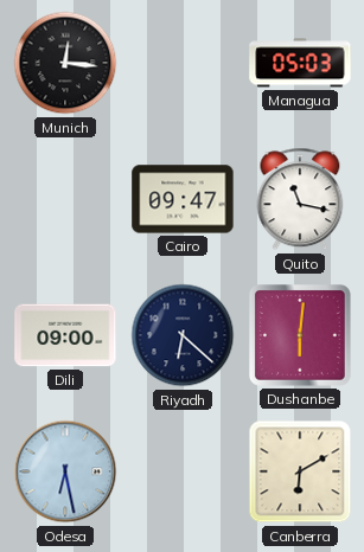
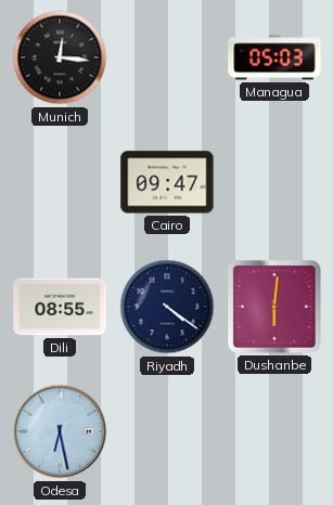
Quito: 11:17 -> none (300, 199)
Dili: 09:00 -> 08:55 (60, 307)
Riyadh: 6:22 -> 4:21 (167, 307)
Canberra: 6:10 -> none (300, 471)
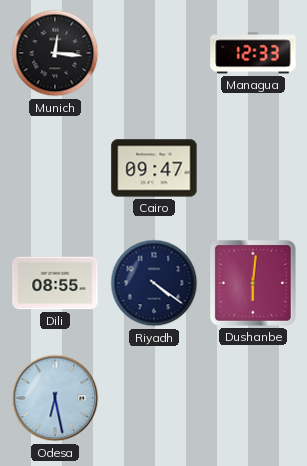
Managua: 05:03 -> 12:33 (253, 53)
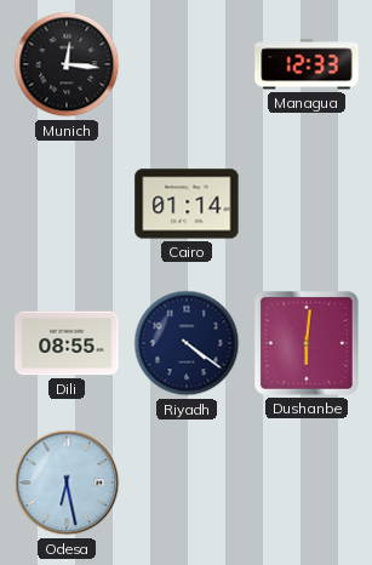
Cairo: 09:47 -> 01:14 (187, 204)
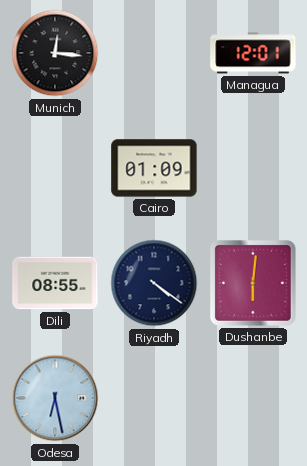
Managua: 12:33 -> 12:01 (253, 53)
Cairo: 01:14 -> 01:09 (154, 168)
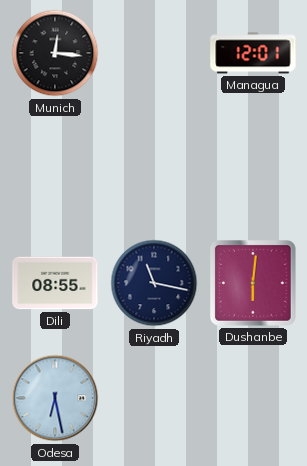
Cairo: 01:09 -> none (154, 168)
Riyadh: 4:21 -> 11:17 (154, 283)
